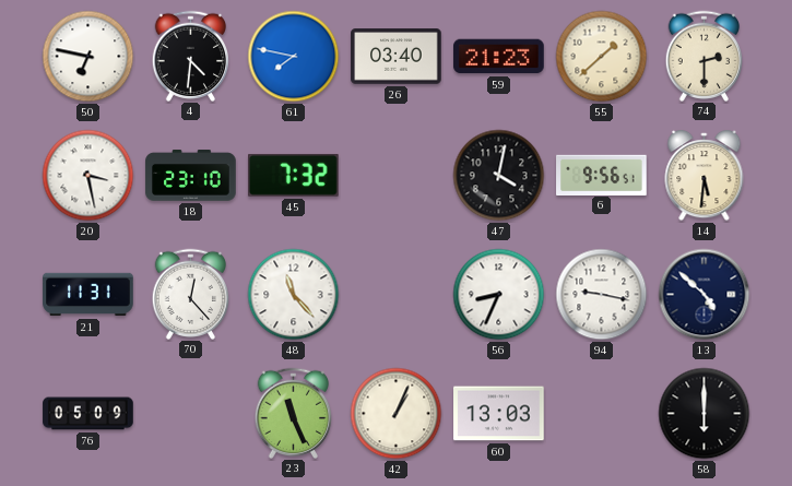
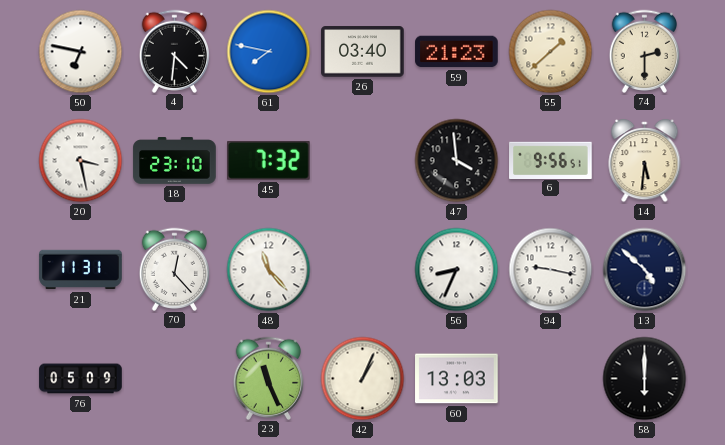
47: 4:02 -> 3:59 (457, 161)
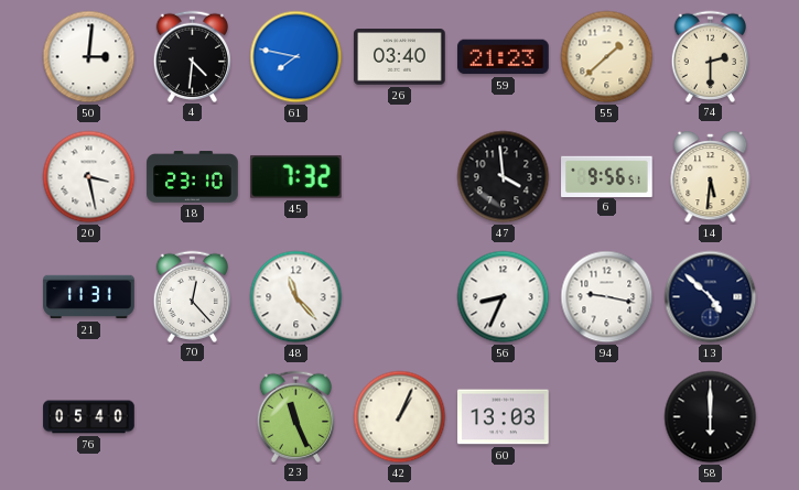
50: 6:47 -> 3:01 (89, 57)
76: 05:09 -> 05:40 (89, 417)
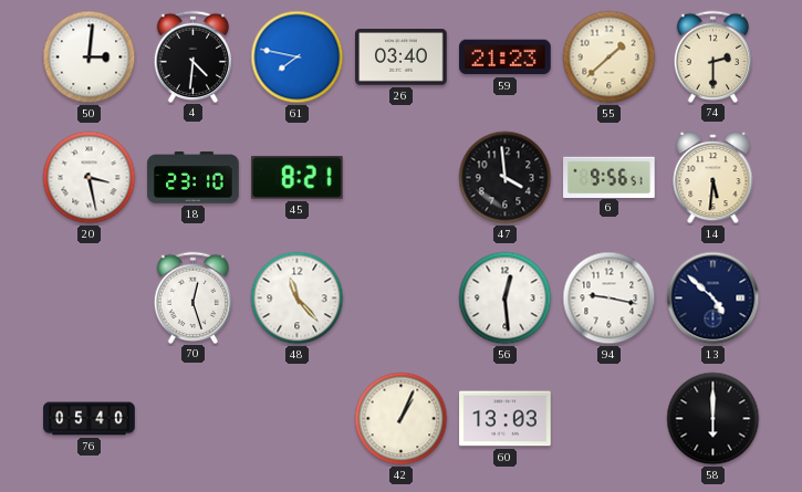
45: 7:32 -> 8:21 (298, 177)
21: 11:31 -> none (89, 297)
70: 12:23 -> 12:27 (194, 297)
56: 8:34 -> 12:29 (506, 299)
23: 11:26 -> none (296, 416)
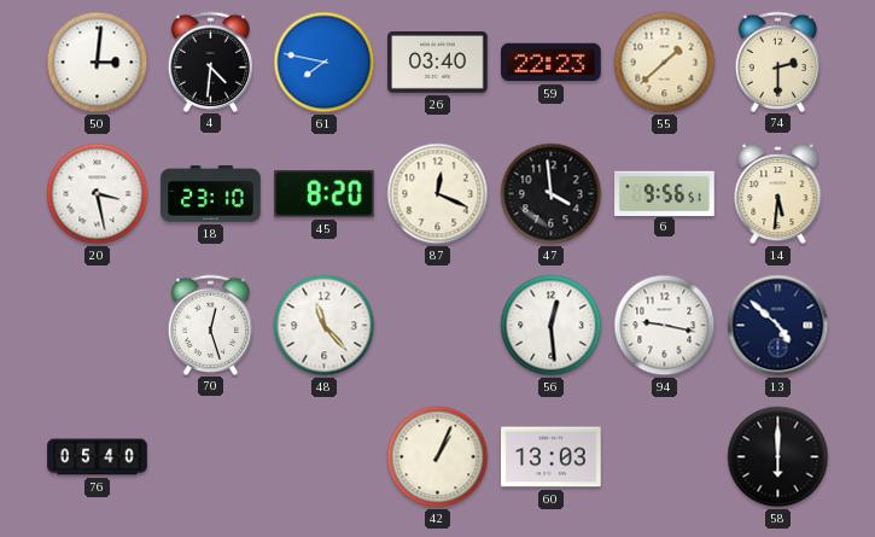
59: 21:23 -> 22:23 (552, 63)
45: 8:21 -> 8:20 (325, 193)
87: none -> 12:19 (438, 194)
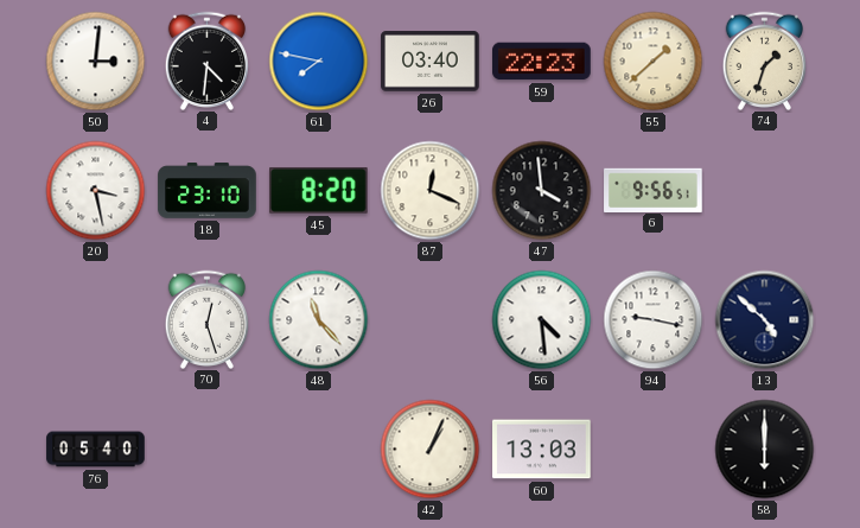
74: 2:30 -> 1:33 (765, 61)
14: 5:31 -> none (778, 195)
56: 12:29 -> 4:29 (542, 320)
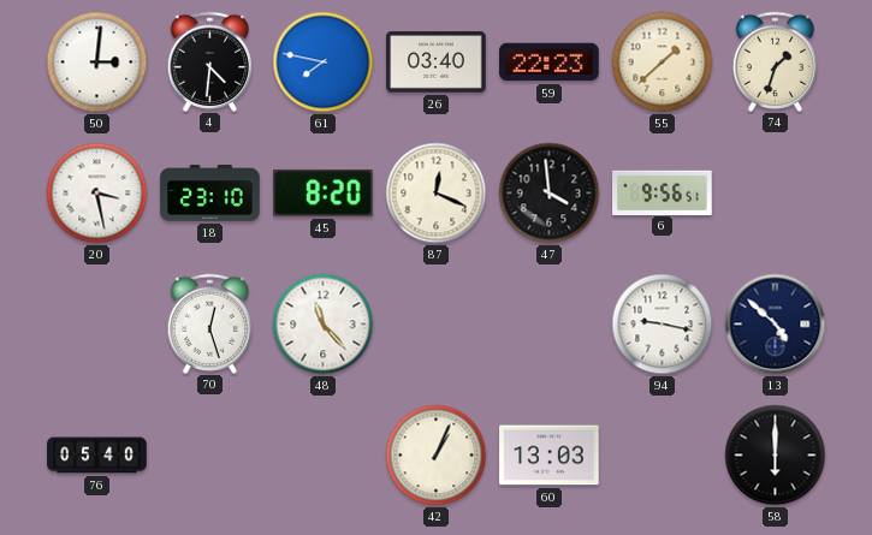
56: 4:29 -> none (542, 320)
